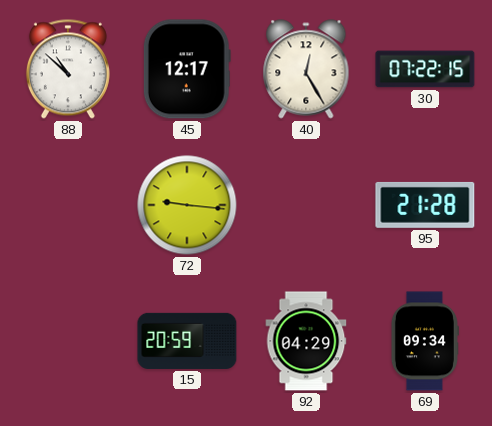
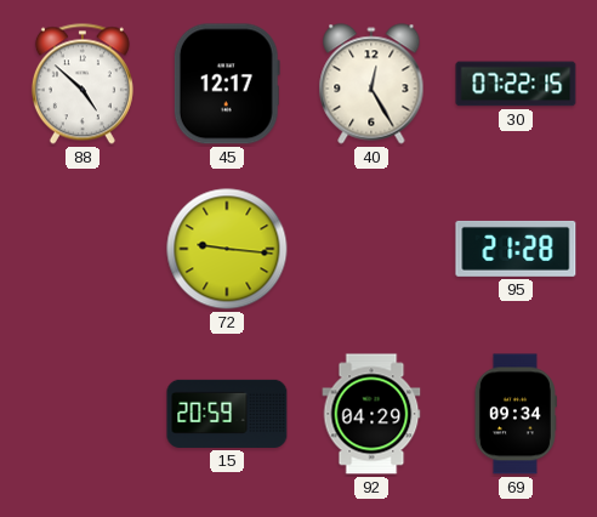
88: 10:52 -> 4:52 (83, 84)
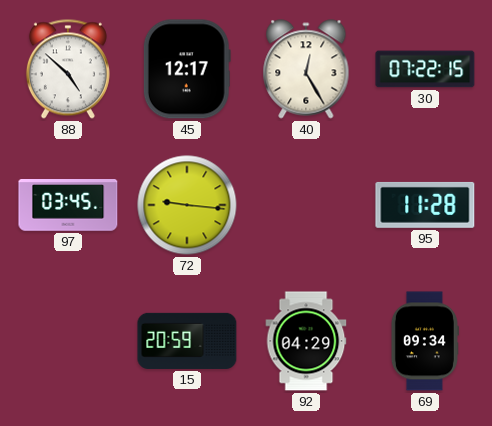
97: none -> 03:45 (68, 206)
95: 21:28 -> 11:28 (425, 205)
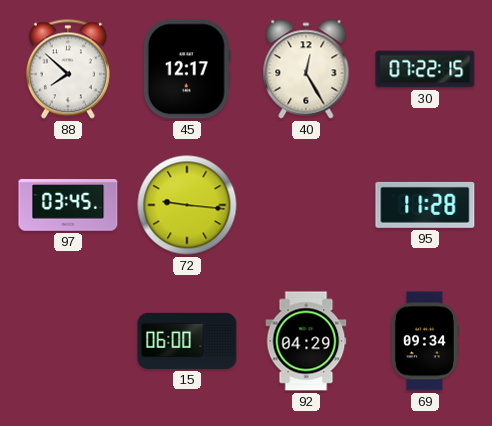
88: 4:52 -> 7:52 (68, 69)
15: 20:59 -> 06:00 (187, 341)
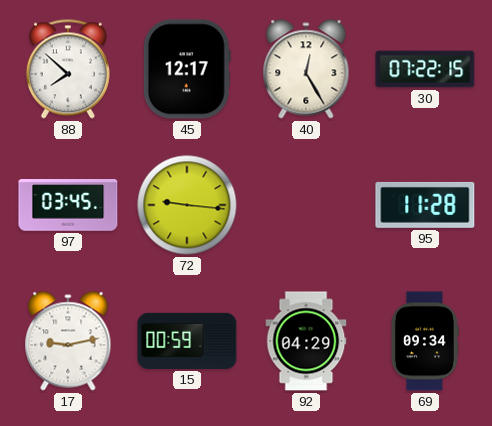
17: none -> 9:13 (68, 341)
15: 06:00 -> 00:59 (187, 341)
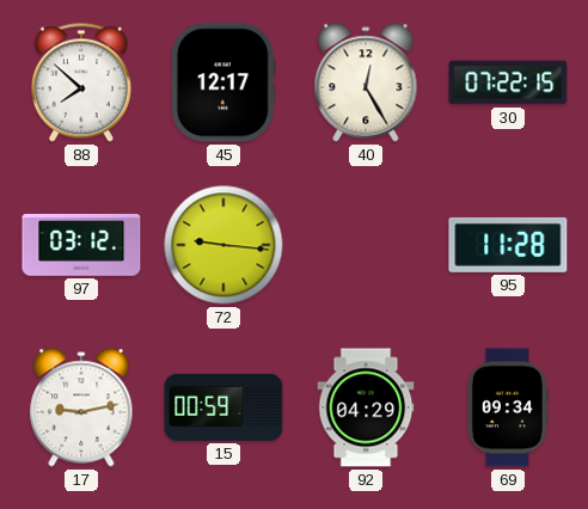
97: 03:45 -> 03:12 (81, 246)
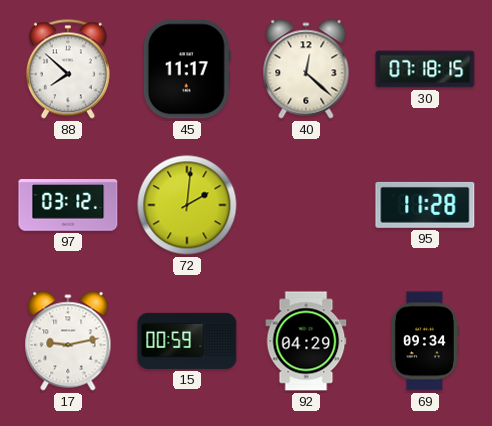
45: 12:17 -> 11:17 (187, 69)
40: 12:25 -> 12:22 (306, 69)
30: 07:22 -> 07:18 (425, 69)
72: 9:16 -> 2:01 (187, 205)
